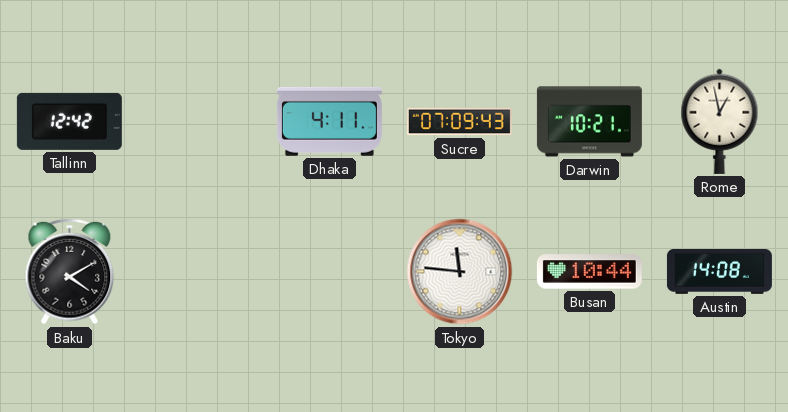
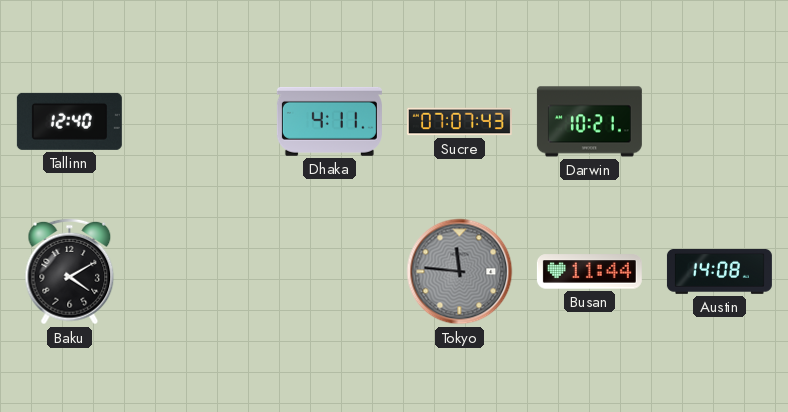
Tallinn: 12:42 -> 12:40 (69, 121)
Sucre: 07:09 -> 07:07 (459, 122)
Rome: 12:58 -> none (720, 121)
Tokyo dial: white -> grey (460, 272)
Busan: 10:44 -> 11:44 (589, 272)
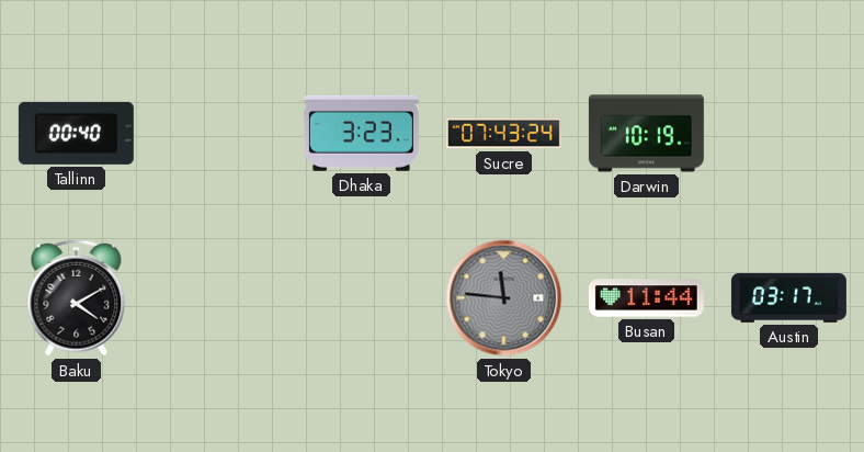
Tallinn: 12:40 -> 00:40 (76, 133)
Dhaka: 4:11 -> 3:23 (361, 133)
Sucre: 07:07 -> 07:43 (503, 134)
Darwin: 10:21 -> 10:19 (646, 134)
Austin: 14:08 -> 03:17 (788, 297)
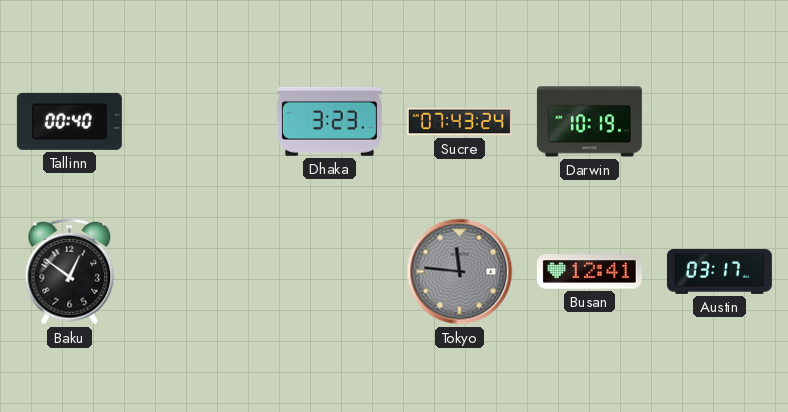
Baku: 4:10 -> 12:51 (70, 272)
Busan: 11:44 -> 12:41 (589, 272)
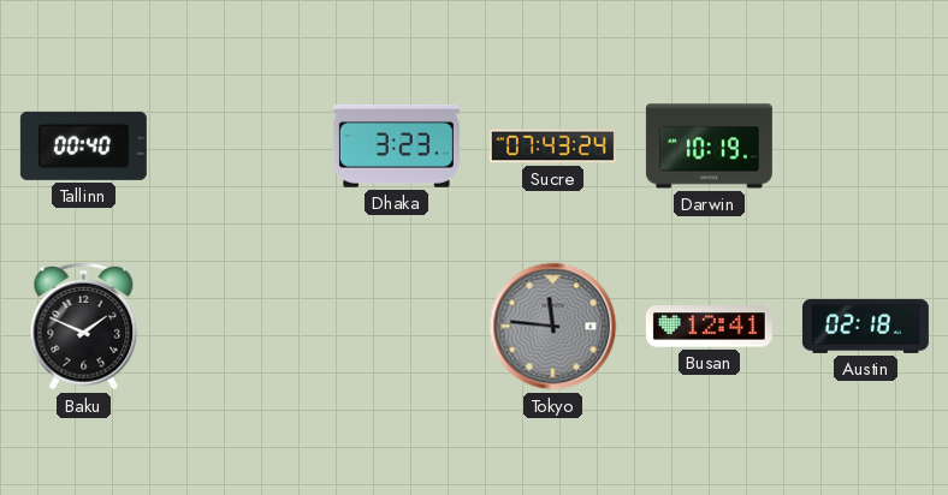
Baku: 12:51 -> 1:49 (84, 327)
Austin: 03:17 -> 02:18 (865, 326)
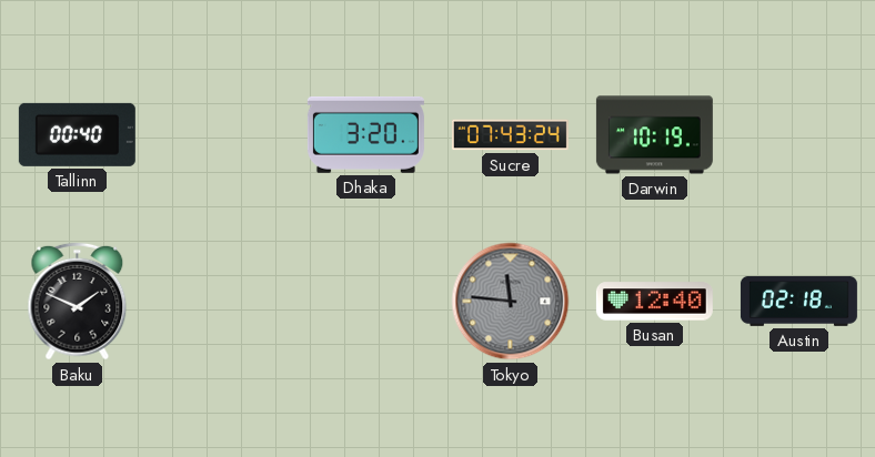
Dhaka: 3:23 -> 3:20 (365, 134)
Busan: 12:41 -> 12:40 (654, 302)
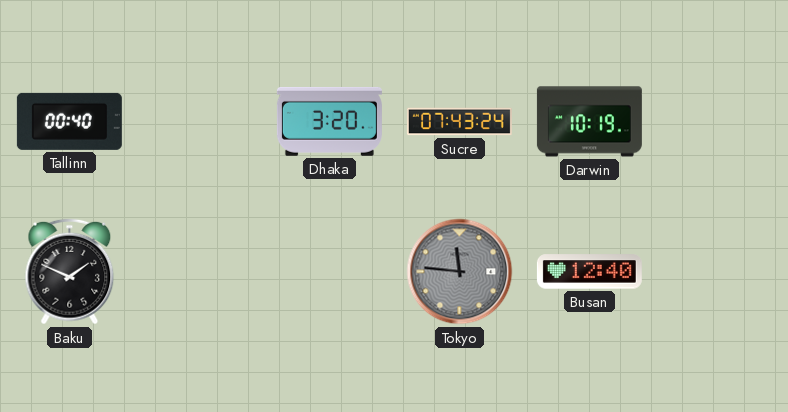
Austin: 02:18 -> none (798, 301)
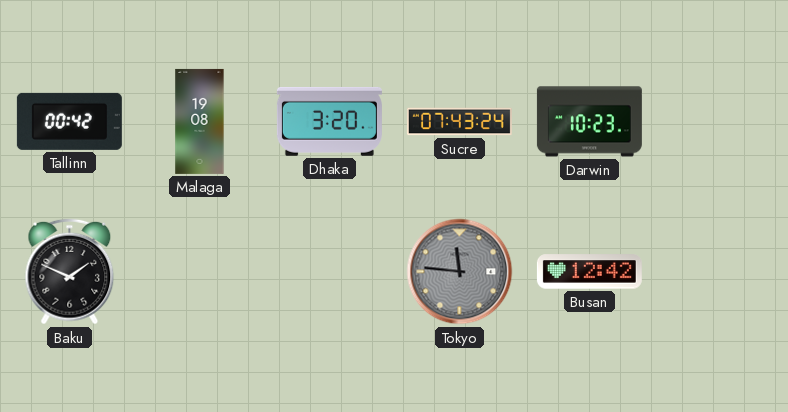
Tallinn: 00:40 -> 00:42 (69, 121)
Malaga: none -> 19:08 (200, 121)
Darwin: 10:19 -> 10:23 (589, 122)
Busan: 12:40 -> 12:42 (589, 272)
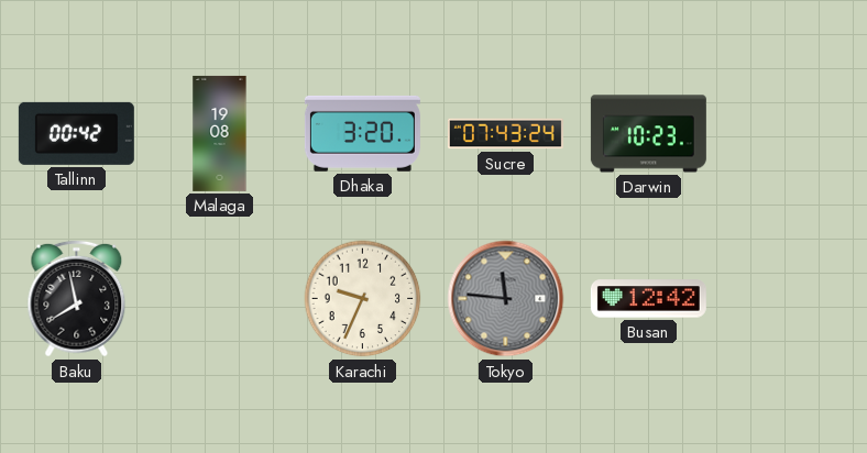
Baku: 1:49 -> 7:58 (77, 299)
Karachi: none -> 9:34 (363, 299)
